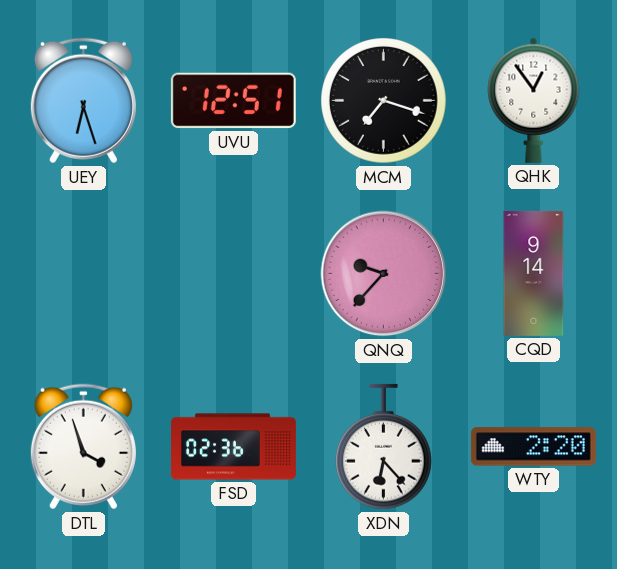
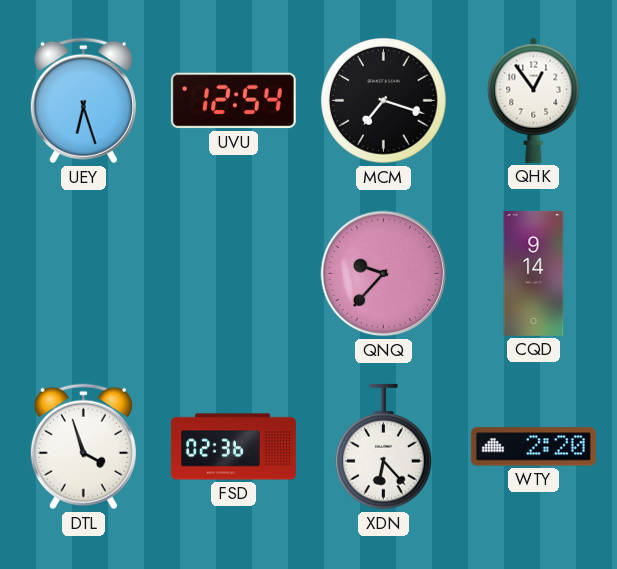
UVU: 12:51 -> 12:54 (233, 101)
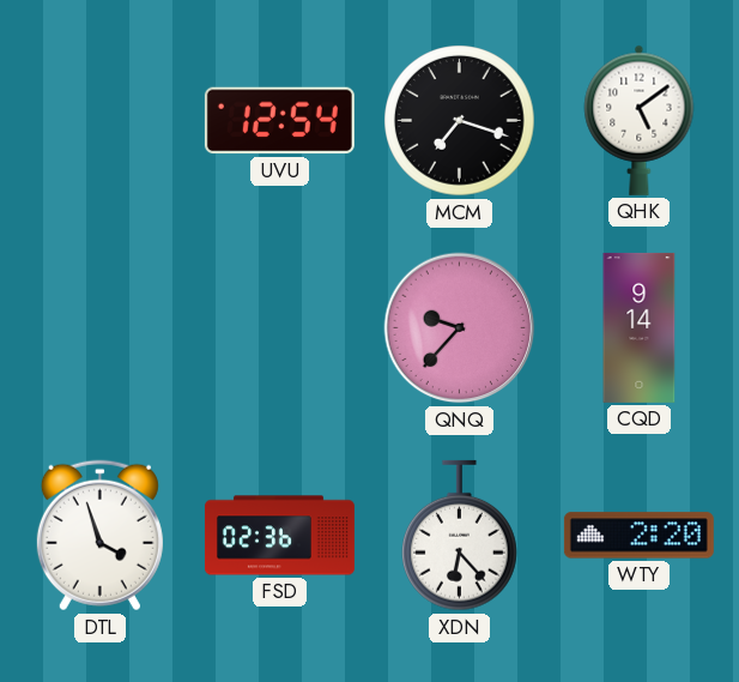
UEY: 6:27 -> none (83, 101)
QHK: 12:54 -> 5:09 (640, 120)
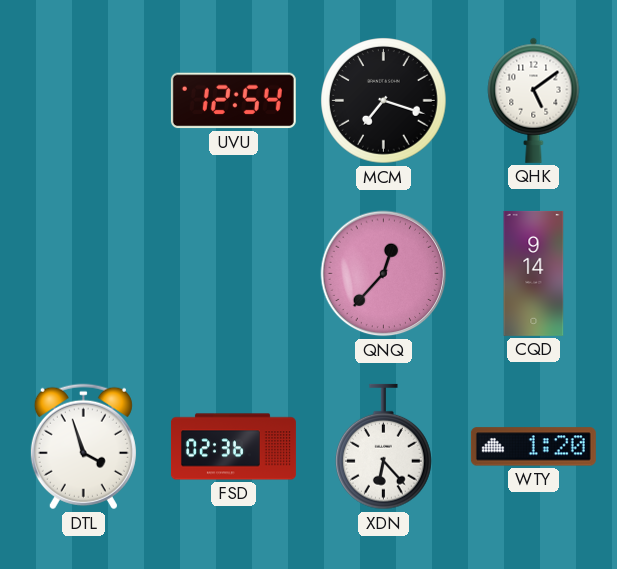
QNQ: 9:37 -> 12:37 (384, 274)
WTY: 2:20 -> 1:20 (533, 447)
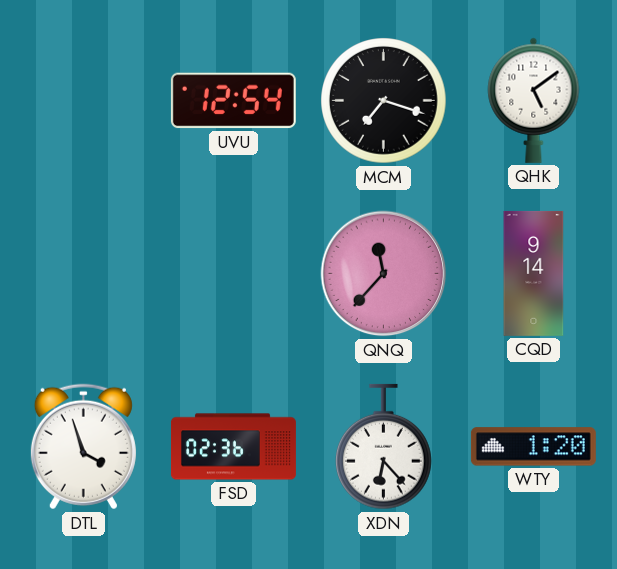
QNQ: 12:37 -> 11:37 (384, 274)
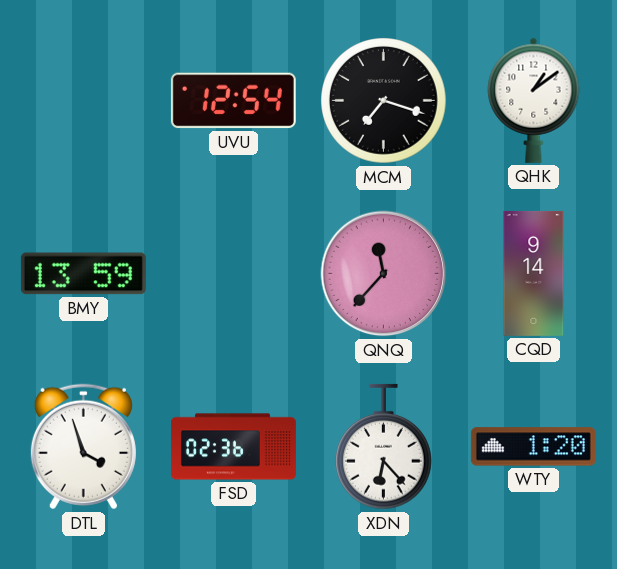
QHK: 5:09 -> 1:09 (534, 100)
BMY: none -> 13:59 (83, 274)
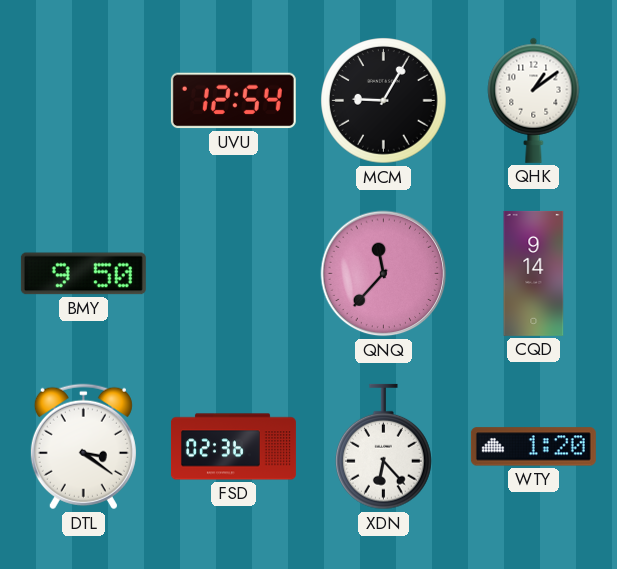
MCM: 7:18 -> 9:05 (384, 101)
BMY: 13:59 -> 9:50 (83, 274)
DTL: 3:57 -> 3:21 (83, 447)
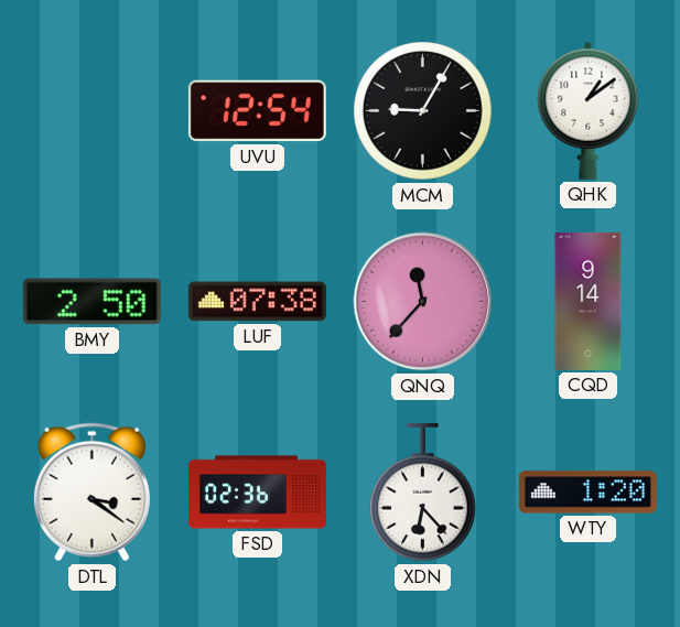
BMY: 9:50 -> 2:50 (91, 302)
LUF: none -> 07:38 (257, 302)
